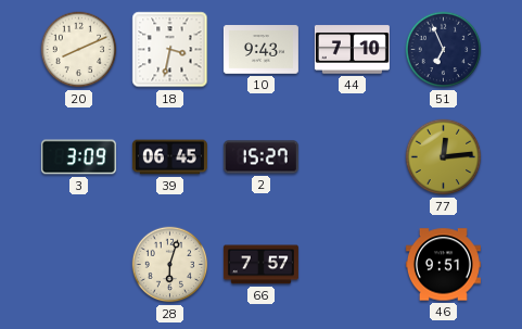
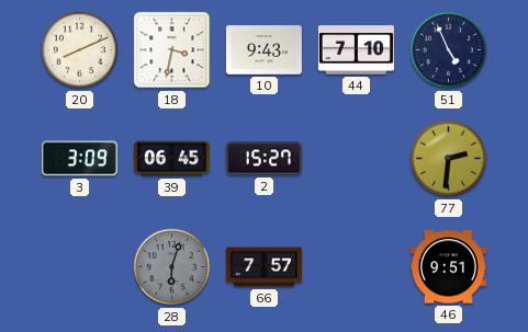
51: 6:56 -> 4:56 (449, 50)
77: 12:14 -> 2:31 (449, 159)
28 dial: cream -> grey (172, 267)
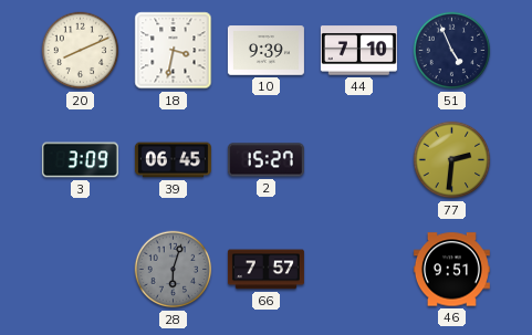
10: 9:43 -> 9:39 (265, 51)
